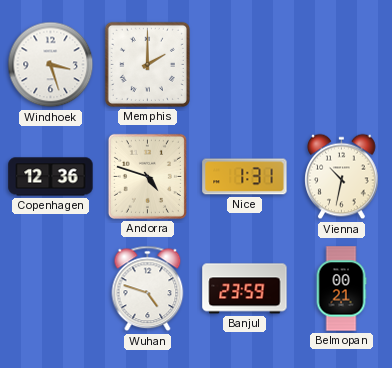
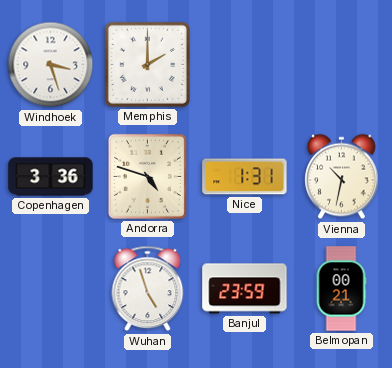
Copenhagen: 12:36 -> 3:36 (51, 177)
Wuhan: 4:48 -> 4:57 (148, 289)
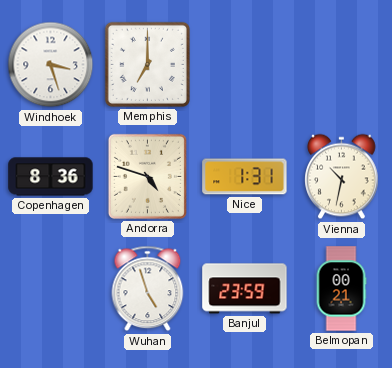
Memphis: 2:00 -> 7:00 (147, 64)
Copenhagen: 3:36 -> 8:36 (51, 177)
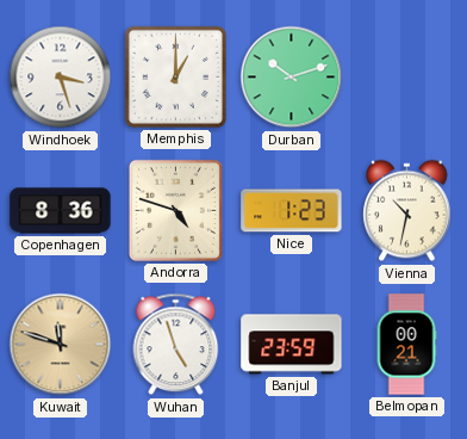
Memphis: 7:00 -> 1:00 (175, 76)
Durban: none -> 10:12 (292, 78)
Nice: 1:31 -> 1:23 (292, 211)
Kuwait: none -> 11:48 (61, 345)
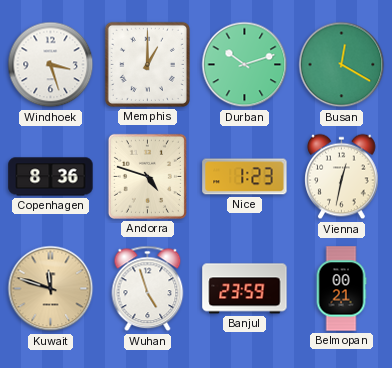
Busan: none -> 12:20 (342, 65)
Vienna: 10:32 -> 12:32 (342, 177)
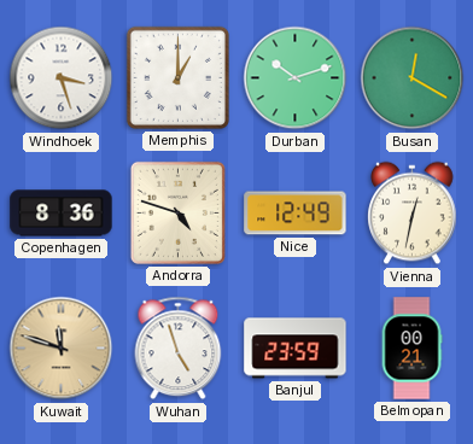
Nice: 1:23 -> 12:49 (296, 214)
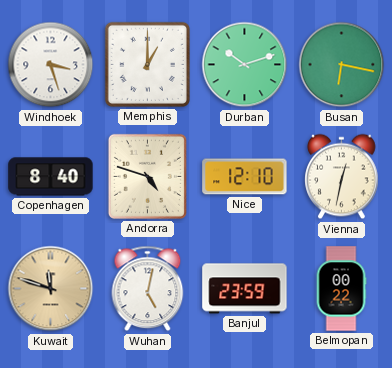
Busan: 12:20 -> 6:17 (342, 65)
Copenhagen: 8:36 -> 8:40 (51, 177)
Nice: 12:49 -> 12:10 (245, 177)
Wuhan: 4:57 -> 5:02 (148, 289)
Belmopan: 00:21 -> 00:22 (341, 289)
